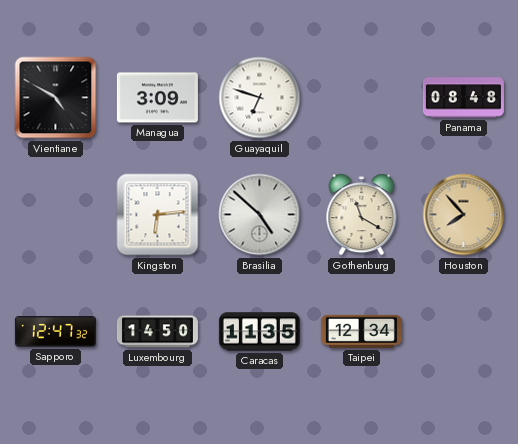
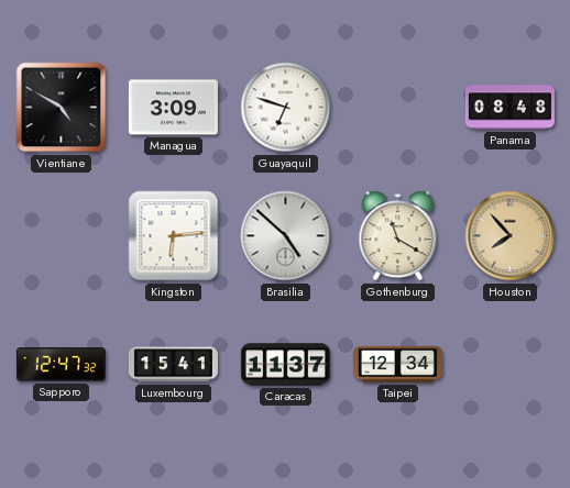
Luxembourg: 14:50 -> 15:41 (173, 365)
Caracas: 11:35 -> 11:37 (285, 365)
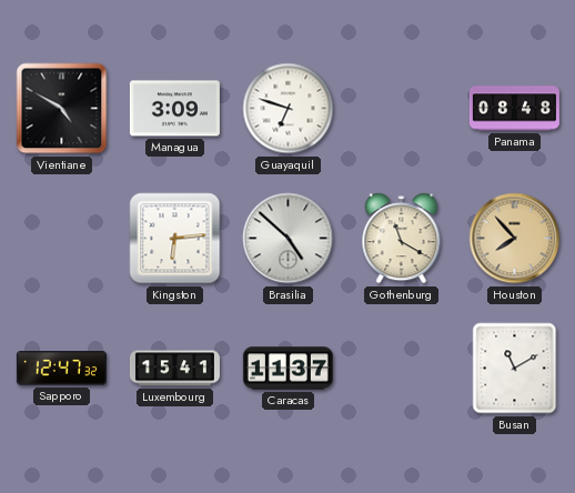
Taipei: 12:34 -> none (397, 364)
Busan: none -> 11:10 (515, 369)
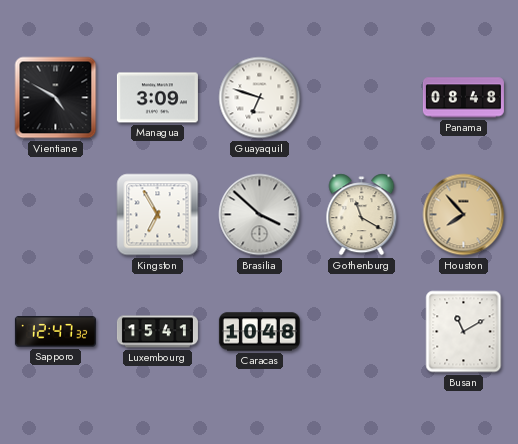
Kingston: 6:14 -> 6:55 (158, 215)
Brasilia: 4:52 -> 3:52 (260, 215)
Caracas: 11:37 -> 10:48 (259, 332)
